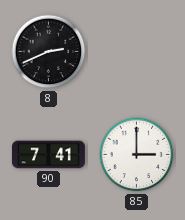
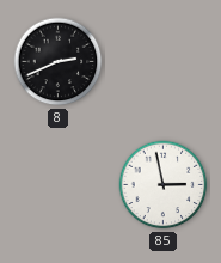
90: 7:41 -> none (48, 155)
85: 3:00 -> 2:58 (164, 185)
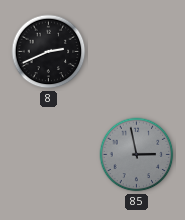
85 dial: white -> grey (137, 155)
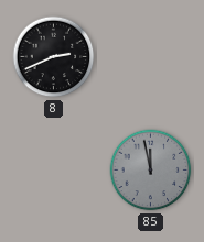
85: 2:58 -> 11:58 (151, 170)
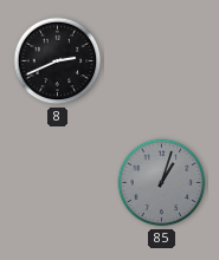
85: 11:58 -> 1:03 (162, 183)
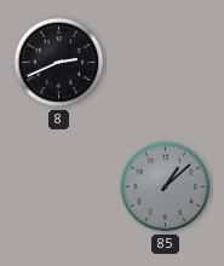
85: 1:03 -> 1:08 (166, 187)
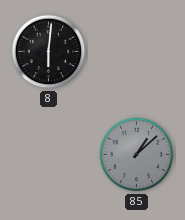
8: 2:41 -> 6:01 (49, 52)
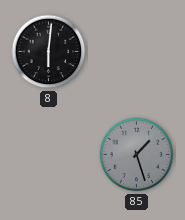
85: 1:08 -> 1:27 (137, 155)
